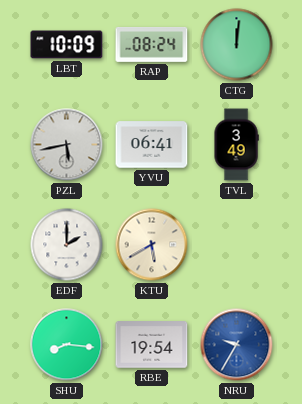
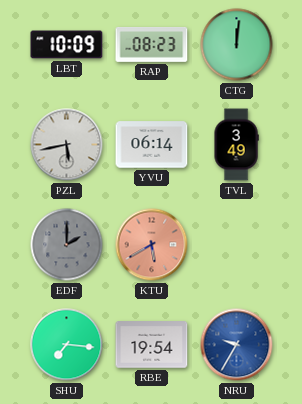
RAP: 08:24 -> 08:23 (152, 44)
YVU: 06:41 -> 06:14 (152, 145)
EDF dial: white -> grey (67, 245)
KTU dial: cream -> salmon (152, 245)
SHU: 8:16 -> 7:16 (67, 345)
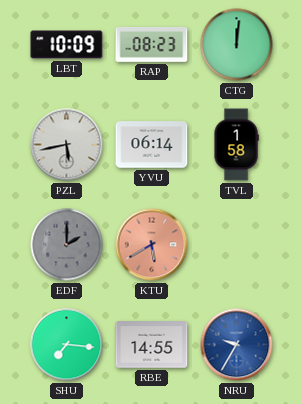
TVL: 3:49 -> 1:58 (236, 145)
RBE: 19:54 -> 14:55 (152, 345)
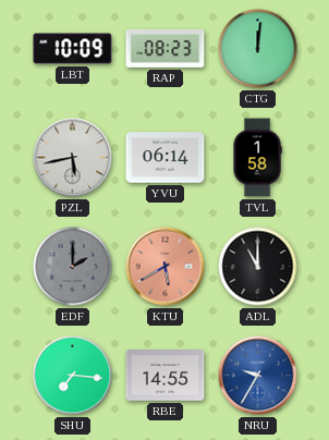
ADL: none -> 11:00 (258, 267)
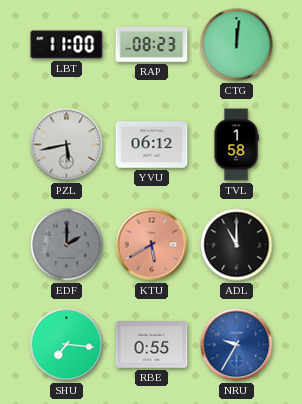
LBT: 10:09 -> 11:00 (67, 45)
YVU: 06:14 -> 06:12 (152, 145)
RBE: 14:55 -> 0:55 (152, 345)
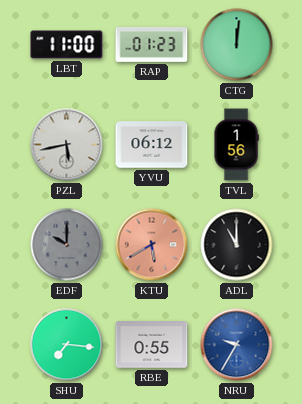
RAP: 08:23 -> 01:23 (152, 44)
TVL: 1:58 -> 1:56 (236, 145)
EDF: 2:00 -> 10:00 (67, 245)
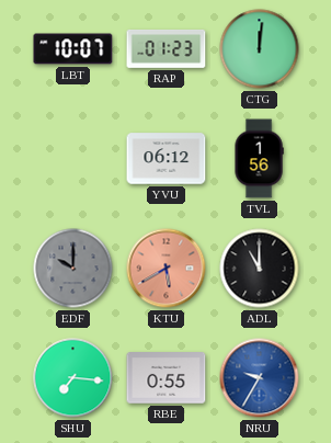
LBT: 11:00 -> 10:07 (73, 49)
PZL: 5:43 -> none (67, 145)
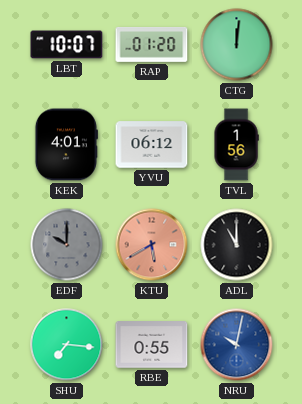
RAP: 01:23 -> 01:20 (152, 44)
KEK: none -> 4:01 (66, 145)
NRU: 9:35 -> 10:02 (237, 345)
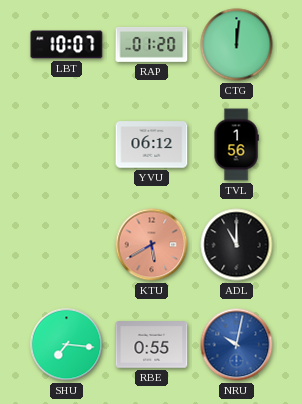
KEK: 4:01 -> none (66, 145)
EDF: 10:00 -> none (67, 245)
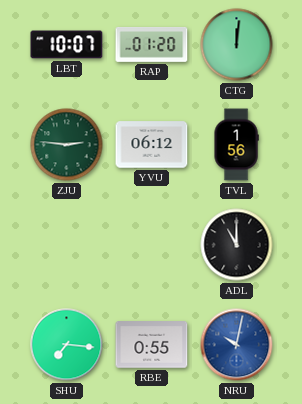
ZJU: none -> 2:46 (67, 145)
KTU: 5:40 -> none (152, 245)
